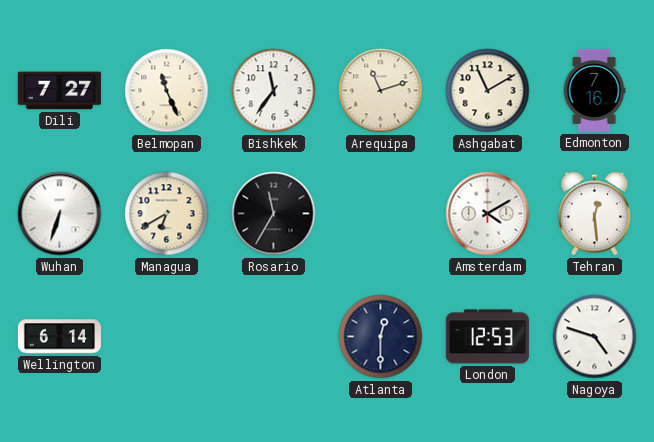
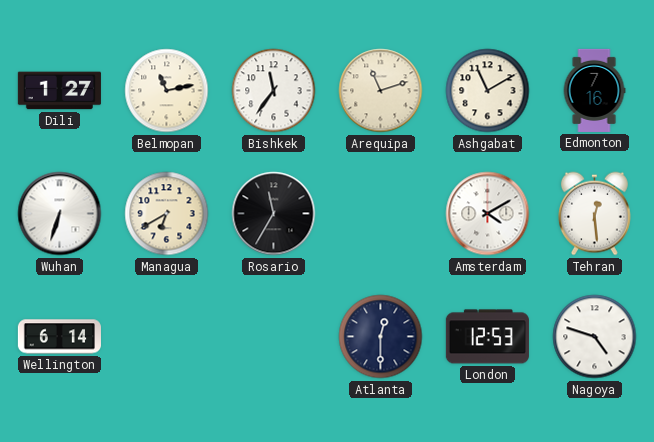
Dili: 7:27 -> 1:27 (59, 91)
Belmopan: 11:26 -> 11:13 (167, 91)
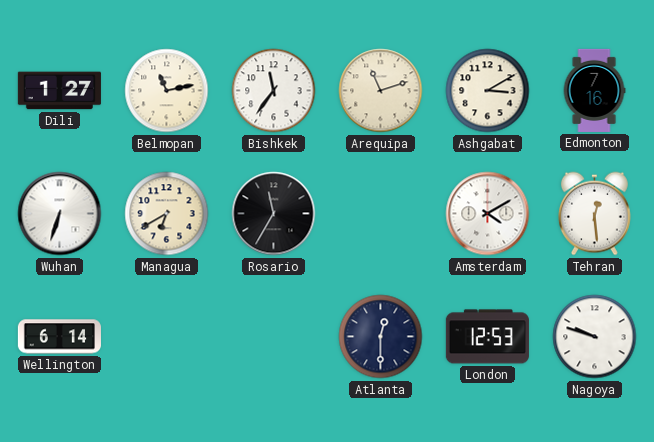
Ashgabat: 11:10 -> 3:10 (488, 91)
Nagoya: 4:48 -> 9:48 (595, 337)
